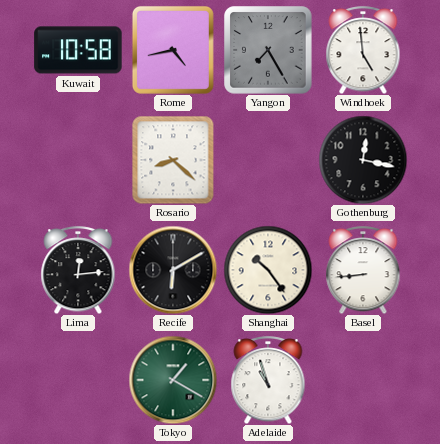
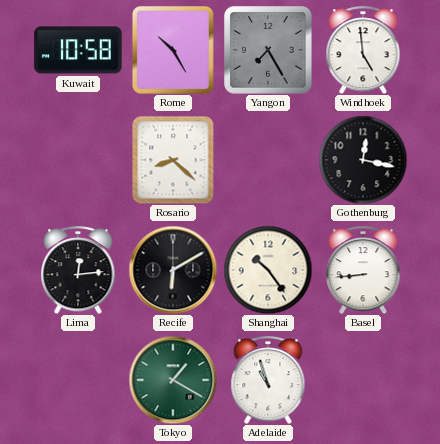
Rome: 4:43 -> 10:25 (173, 50)
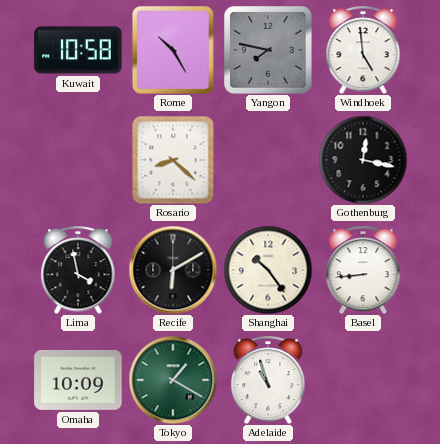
Yangon: 7:25 -> 7:47 (268, 50)
Lima: 12:14 -> 3:58 (78, 270)
Omaha: none -> 10:09 (78, 380)
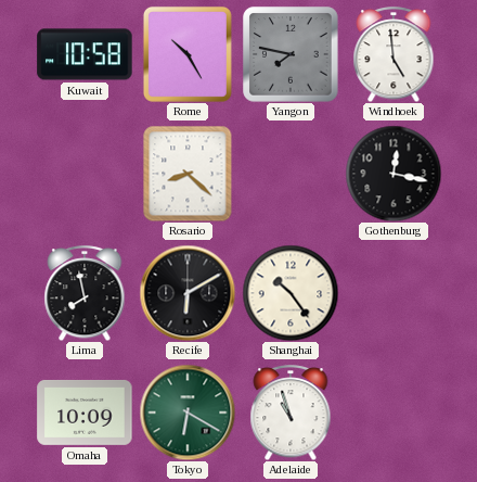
Lima: 3:58 -> 7:58 (85, 293)
Basel: 8:44 -> none (363, 270)
Tokyo: 1:20 -> 6:20 (188, 413)
